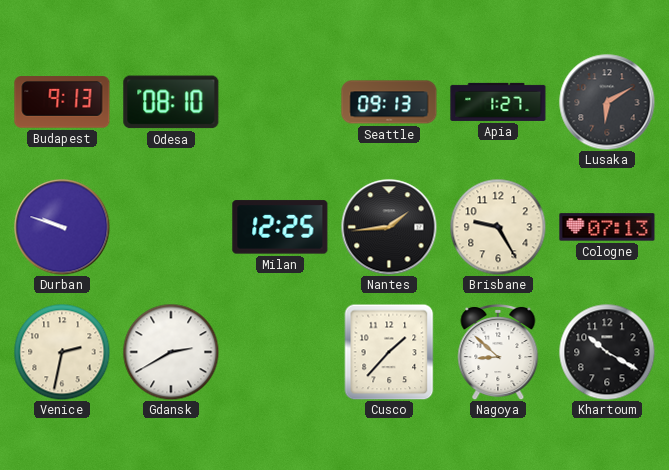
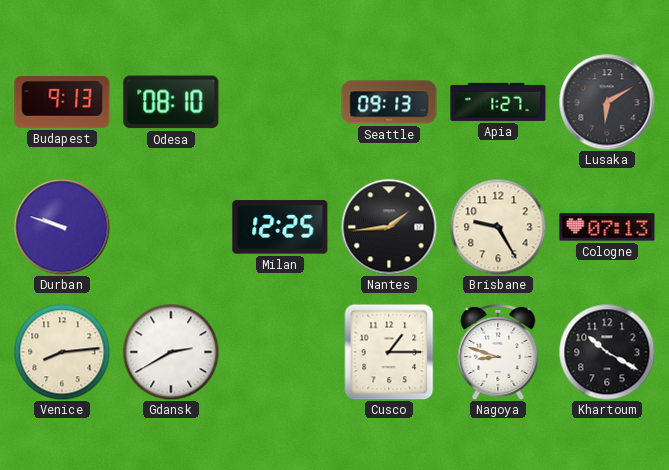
Venice: 2:32 -> 8:14 (62, 352)
Cusco: 1:37 -> 1:15 (389, 352)
Nagoya: 8:52 -> 8:48 (498, 352)
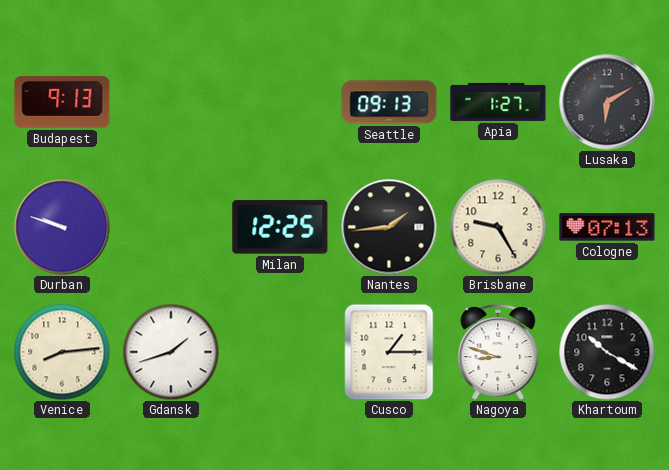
Odesa: 08:10 -> none (171, 102)
Gdansk: 2:40 -> 1:42 (171, 352)
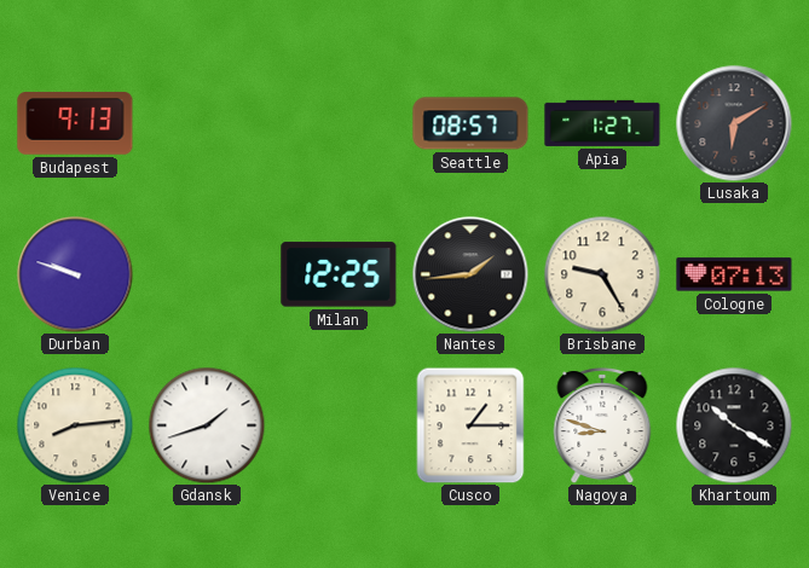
Seattle: 09:13 -> 08:57 (470, 123)
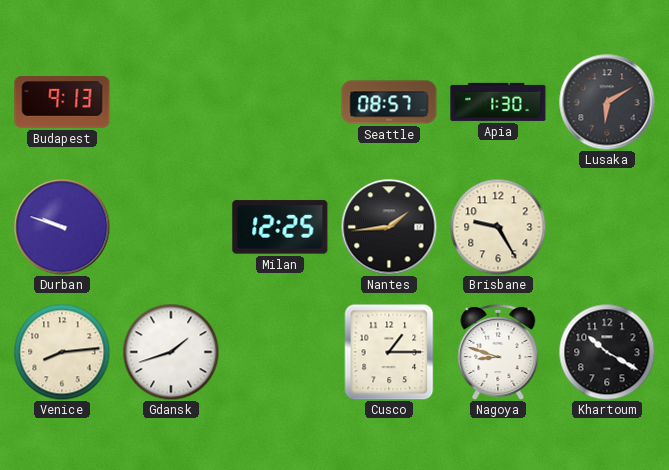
Apia: 1:27 -> 1:30 (498, 102)
Cologne: 07:13 -> none (734, 274)
